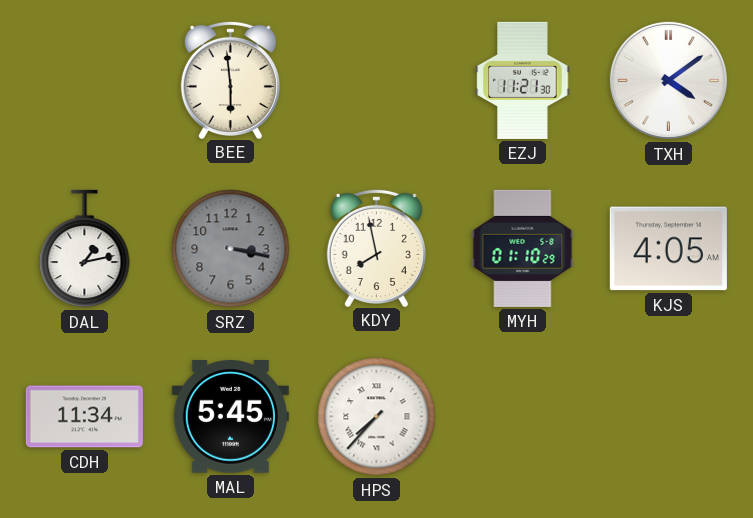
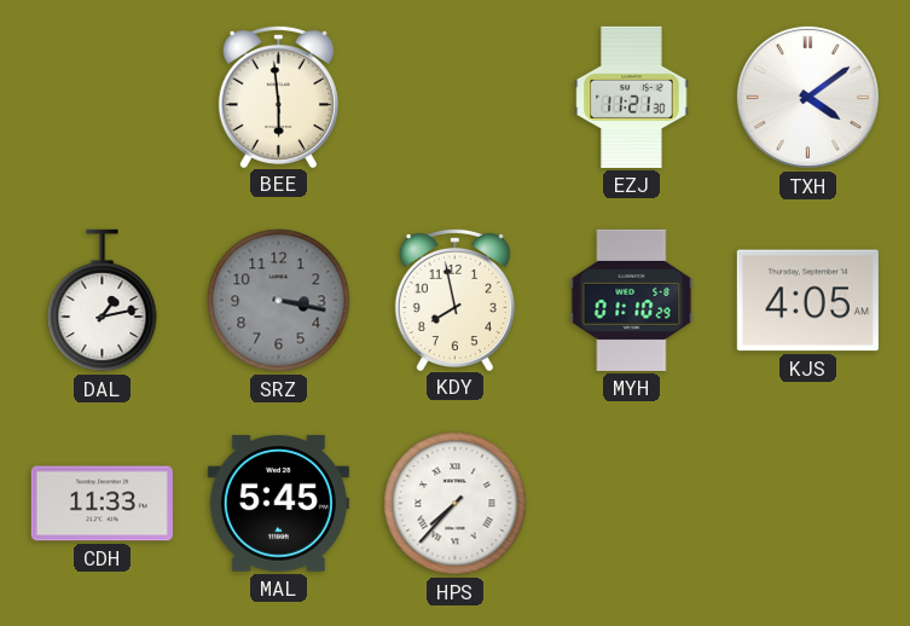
CDH: 11:34 -> 11:33 (102, 504)
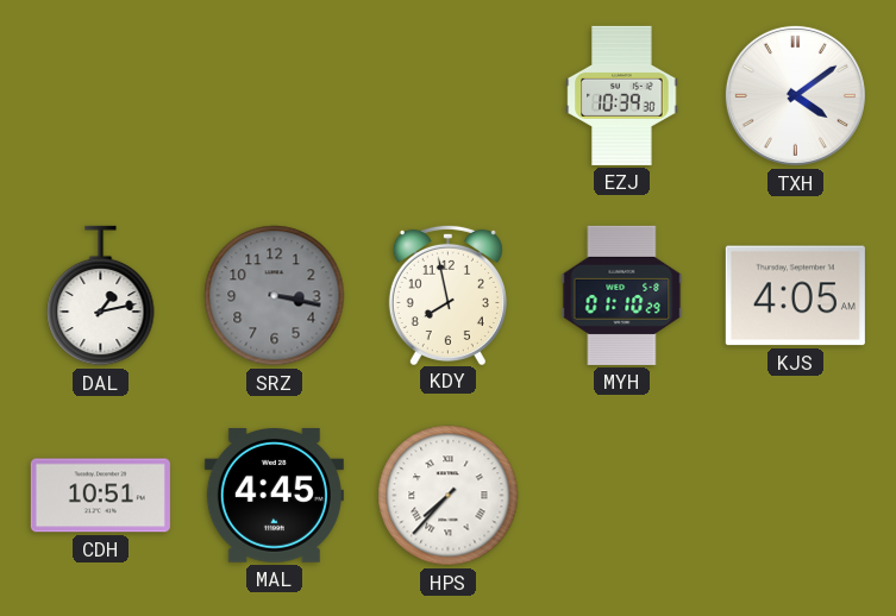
BEE: 5:59 -> none (278, 95)
EZJ: 11:21 -> 10:39 (622, 95)
CDH: 11:33 -> 10:51 (100, 496)
MAL: 5:45 -> 4:45 (274, 496)
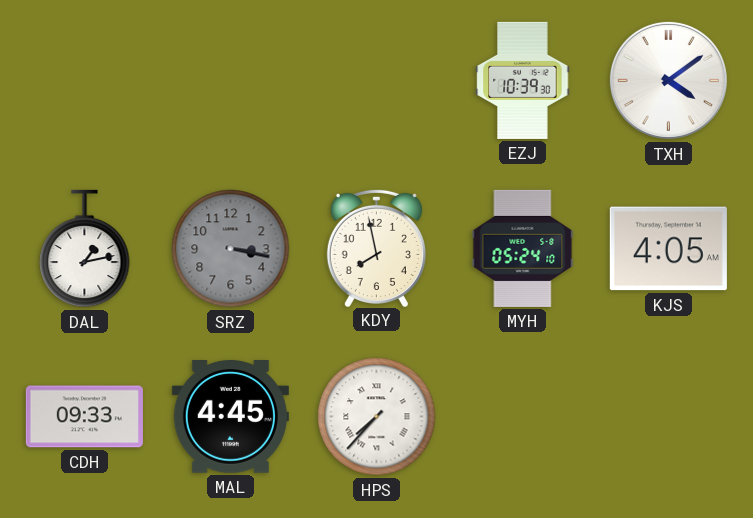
MYH: 01:10 -> 05:24 (523, 248)
CDH: 10:51 -> 09:33 (84, 417)
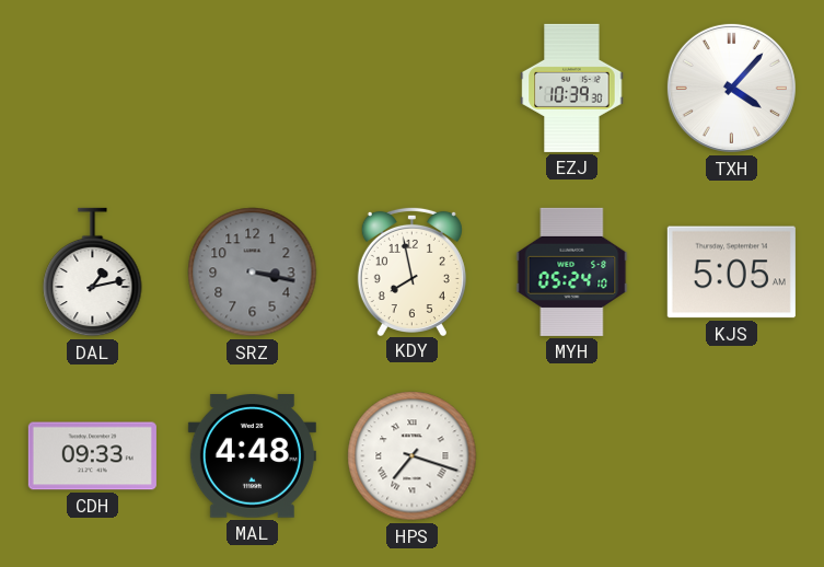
TXH: 4:09 -> 4:07 (731, 88)
KJS: 4:05 -> 5:05 (731, 273)
MAL: 4:45 -> 4:48 (252, 456)
HPS: 7:37 -> 7:18 (413, 456)
